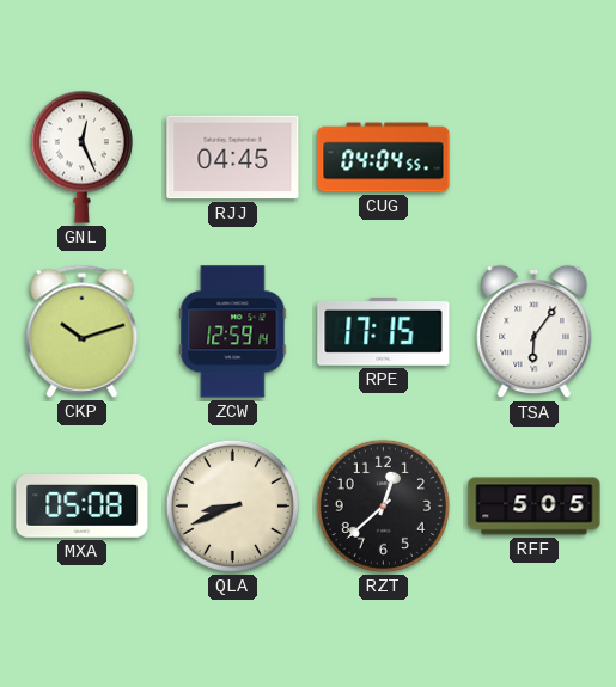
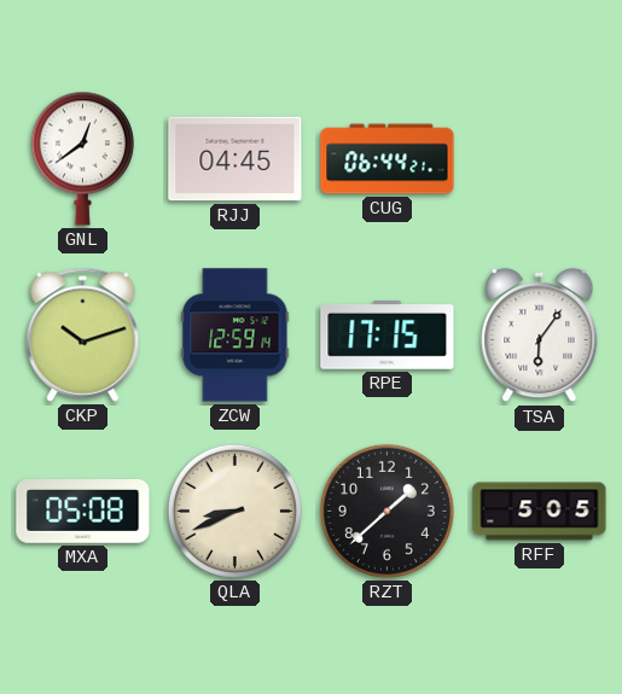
GNL: 12:26 -> 12:39 (82, 158)
CUG: 04:04 -> 06:44 (388, 159)
RZT: 12:38 -> 1:38 (386, 511)
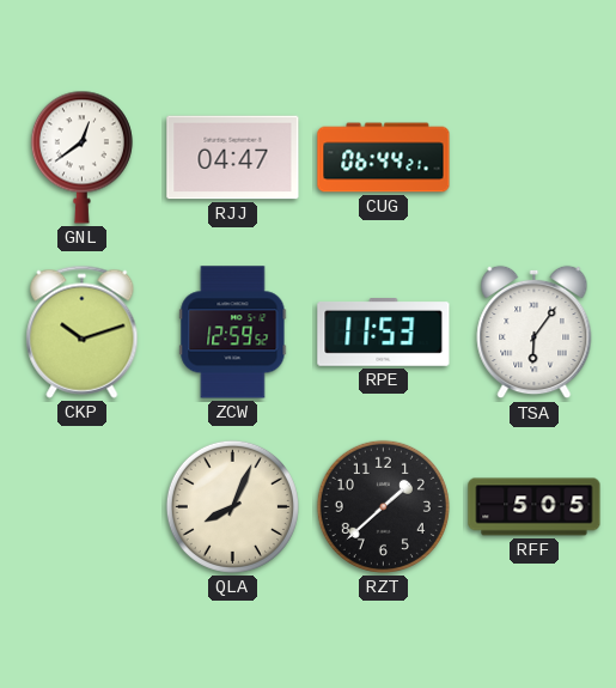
RJJ: 04:45 -> 04:47 (233, 158)
ZCW: 12:59:14 -> 12:59:52 (233, 333)
RPE: 17:15 -> 11:53 (384, 333)
MXA: 05:08 -> none (83, 512)
QLA: 8:41 -> 8:04 (232, 506)
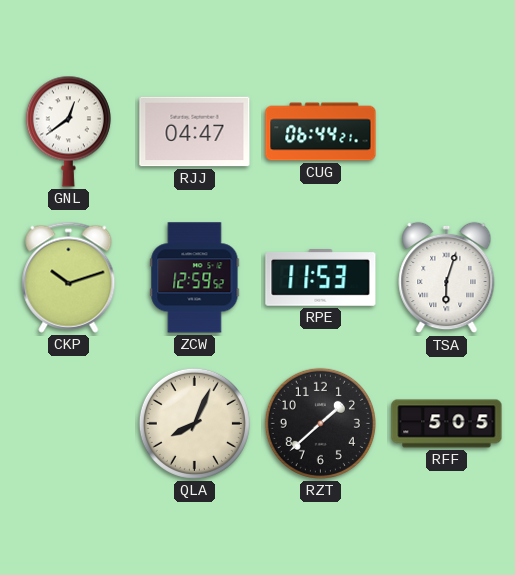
TSA: 6:06 -> 6:03 (447, 278)
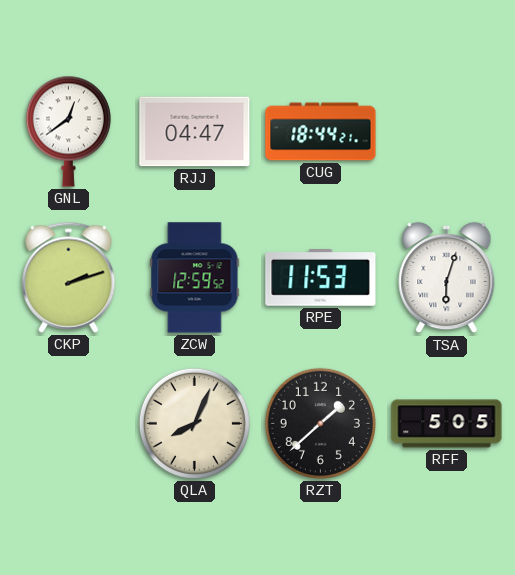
CUG: 06:44 -> 18:44 (321, 132)
CKP: 10:12 -> 2:12 (69, 277)
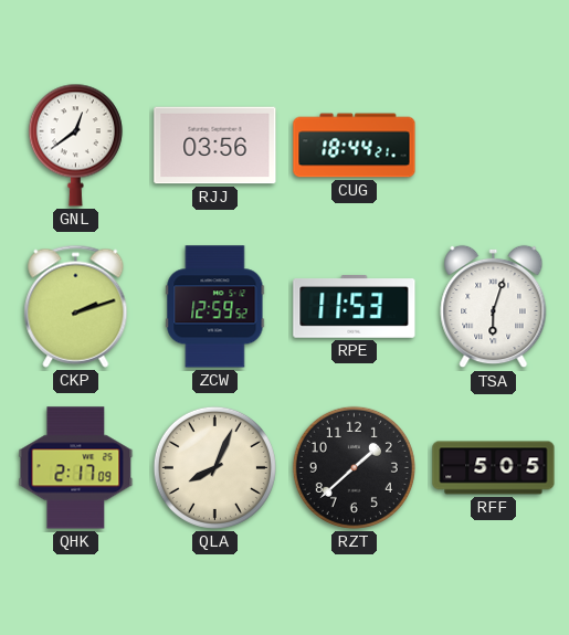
RJJ: 04:47 -> 03:56 (215, 146)
QHK: none -> 2:17 (76, 468)
